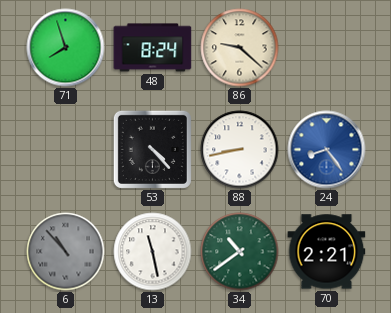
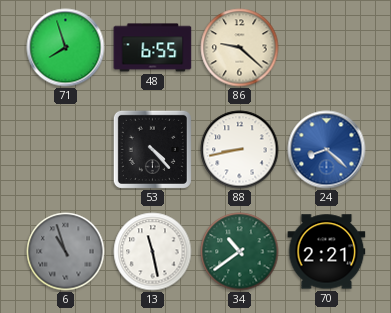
48: 8:24 -> 6:55 (153, 48)
24: 8:24 -> 8:22 (327, 150)
6: 10:53 -> 10:57 (66, 252)
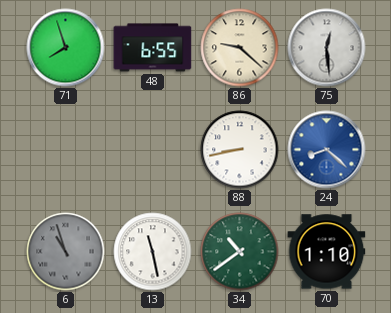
75: none -> 12:29 (327, 48)
53: 4:23 -> none (152, 149)
70: 2:21 -> 1:10 (327, 252)
